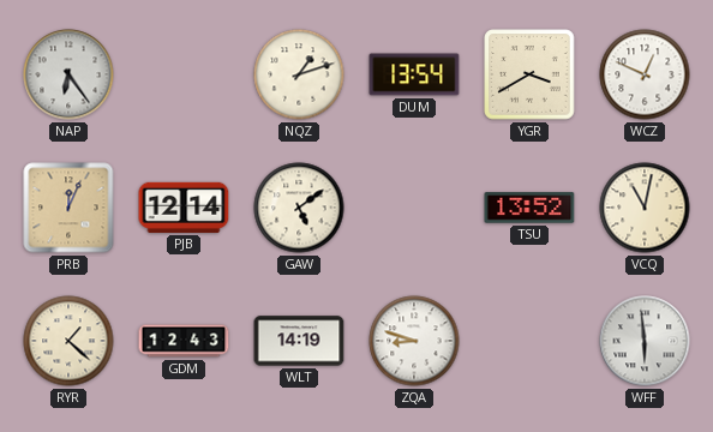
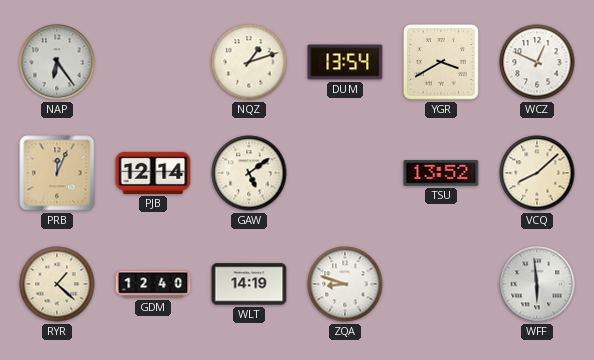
VCQ: 11:02 -> 8:08 (537, 173)
GDM: 12:43 -> 12:40 (153, 284)
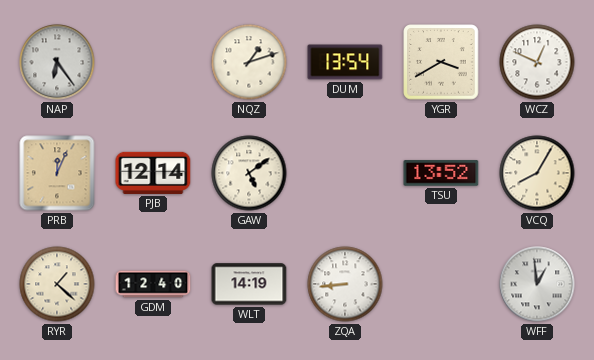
VCQ: 8:08 -> 8:05 (537, 173)
ZQA: 8:48 -> 8:44 (345, 284)
WFF: 5:59 -> 12:59 (537, 284)
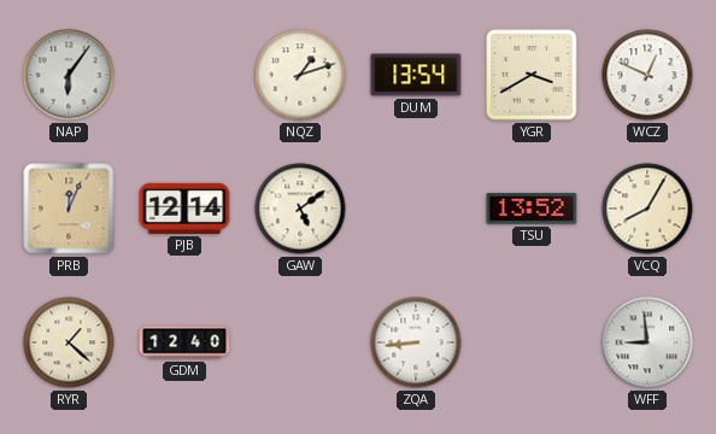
NAP: 6:24 -> 6:06 (69, 75)
WLT: 14:19 -> none (249, 284)
WFF: 12:59 -> 8:59 (647, 342)
